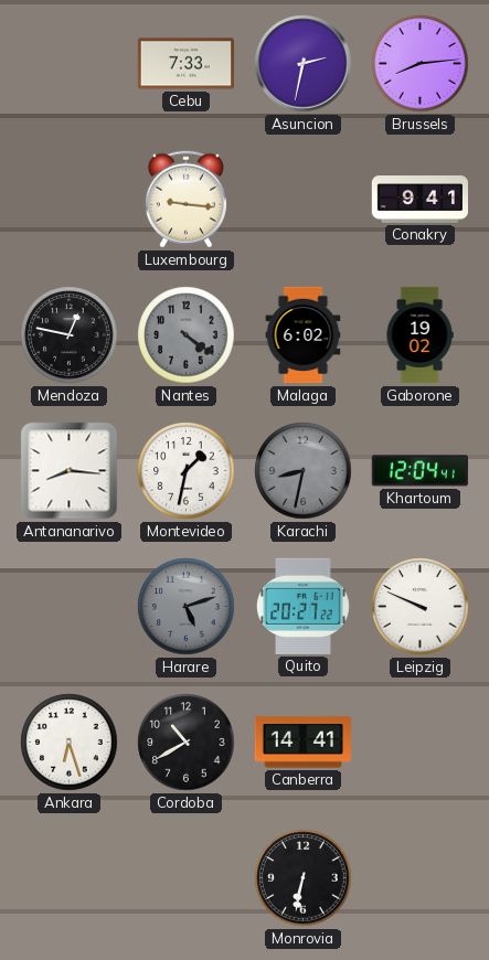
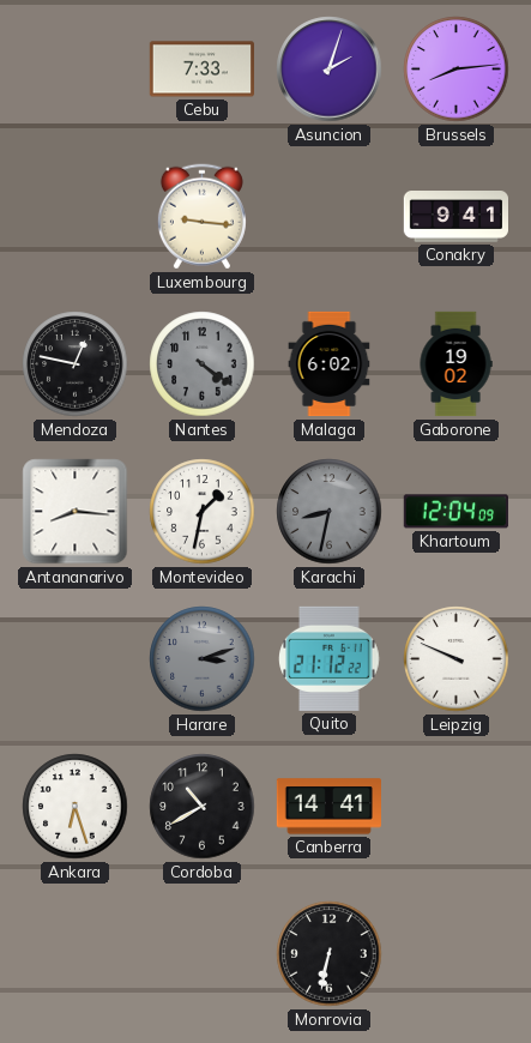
Asuncion: 2:32 -> 2:03 (330, 70)
Khartoum: 12:04:41 -> 12:04:09 (455, 512)
Harare: 5:12 -> 3:12 (203, 659)
Quito: 20:27 -> 21:12 (330, 658)
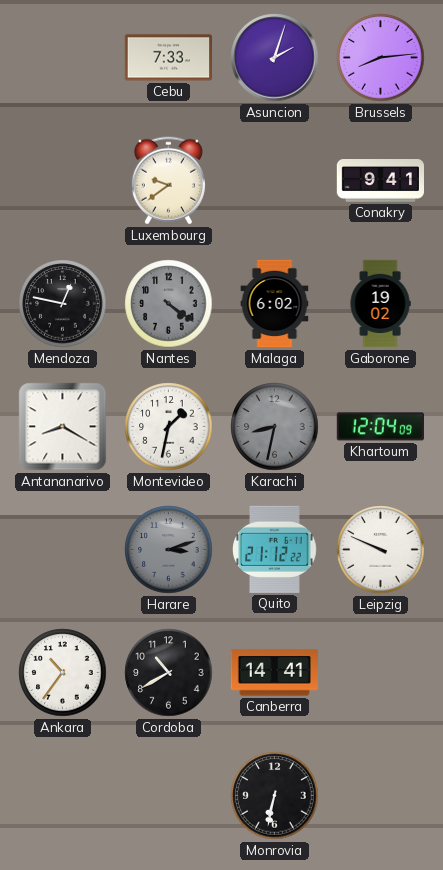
Luxembourg: 9:16 -> 9:39 (168, 181)
Antananarivo: 8:16 -> 8:20 (63, 427)
Ankara: 6:27 -> 10:36 (63, 673)
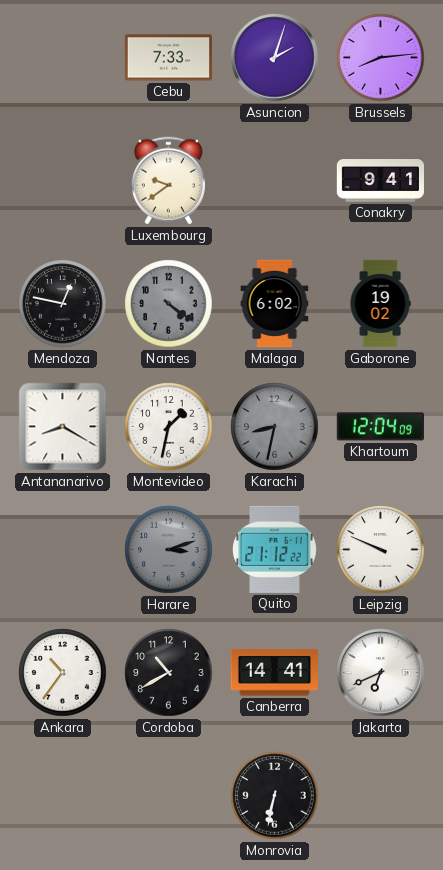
Jakarta: none -> 6:41 (381, 673)
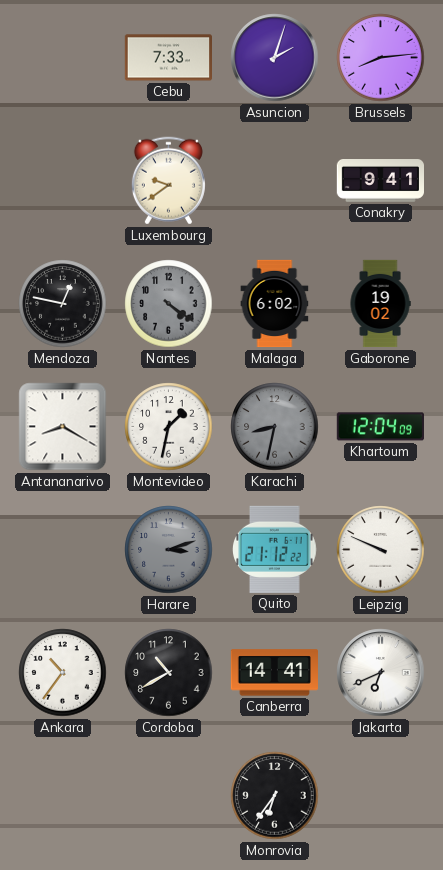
Monrovia: 6:32 -> 6:36 (275, 796)
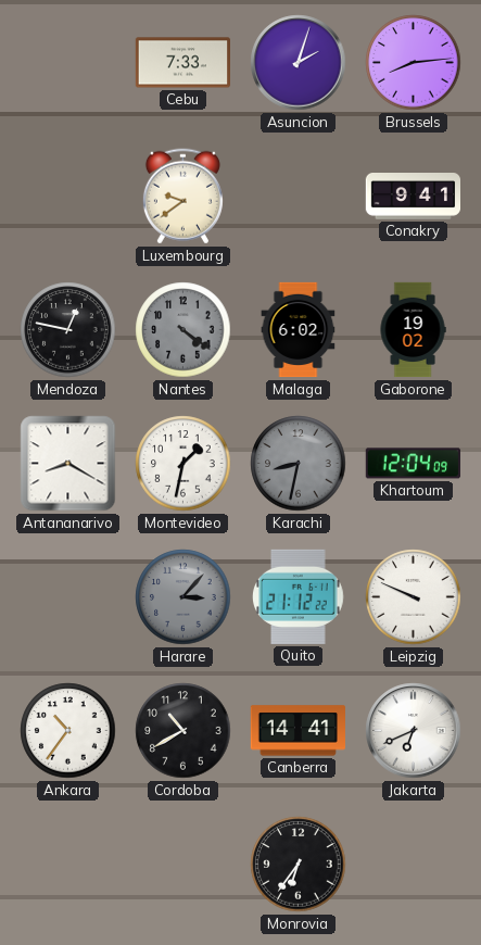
Harare: 3:12 -> 3:07 (183, 597)
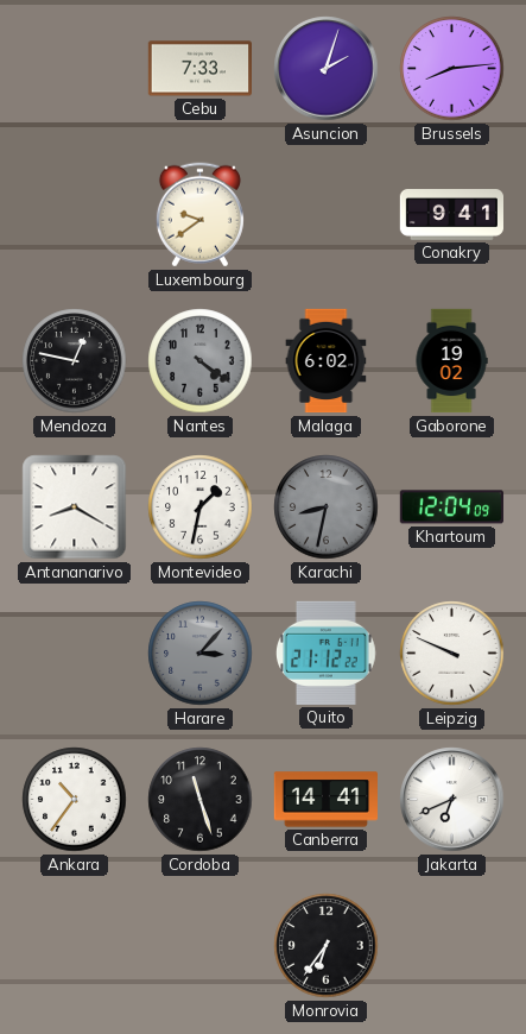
Cordoba: 10:40 -> 11:27 (201, 800)
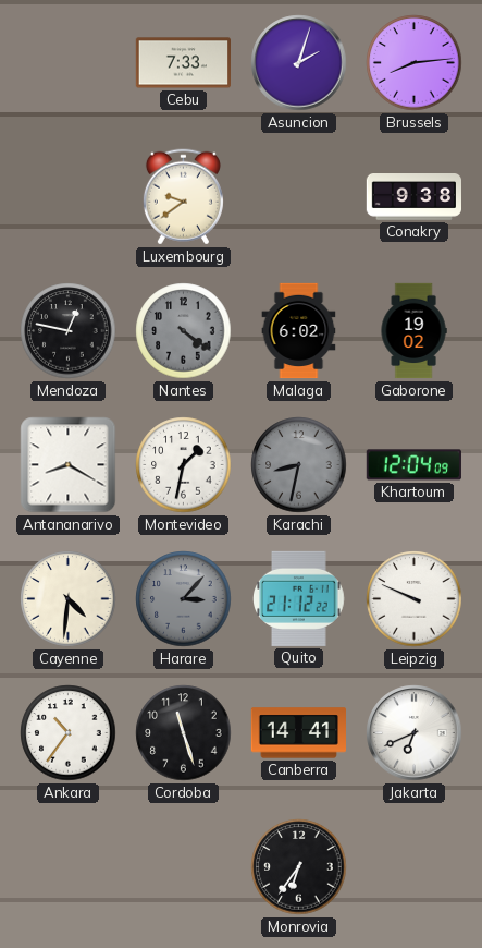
Conakry: 9:41 -> 9:38 (413, 197)
Cayenne: none -> 4:31 (69, 599)
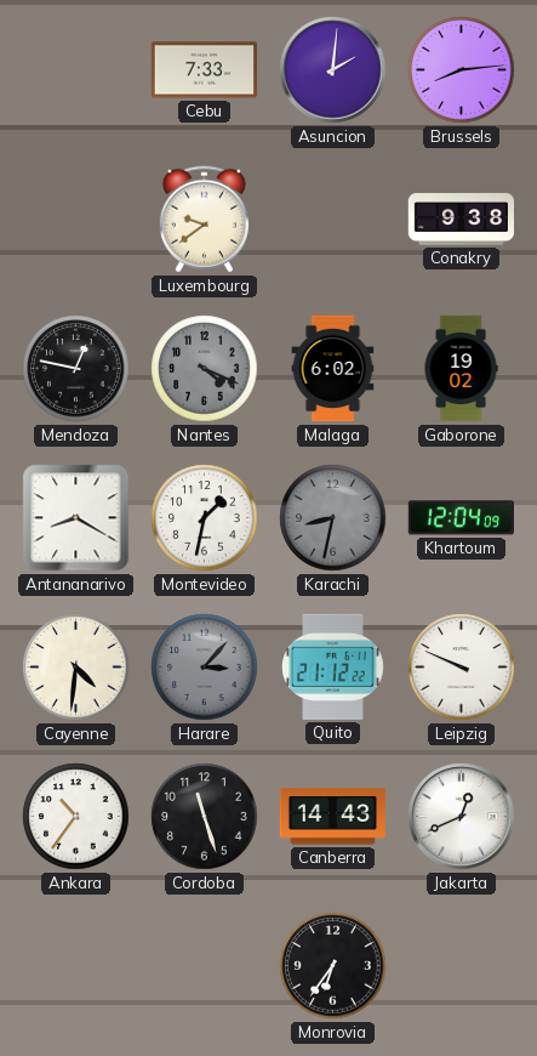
Asuncion: 2:03 -> 2:01 (333, 70)
Nantes: 4:21 -> 4:19 (205, 369)
Canberra: 14:41 -> 14:43 (332, 817)
Jakarta: 6:41 -> 12:41 (462, 817)
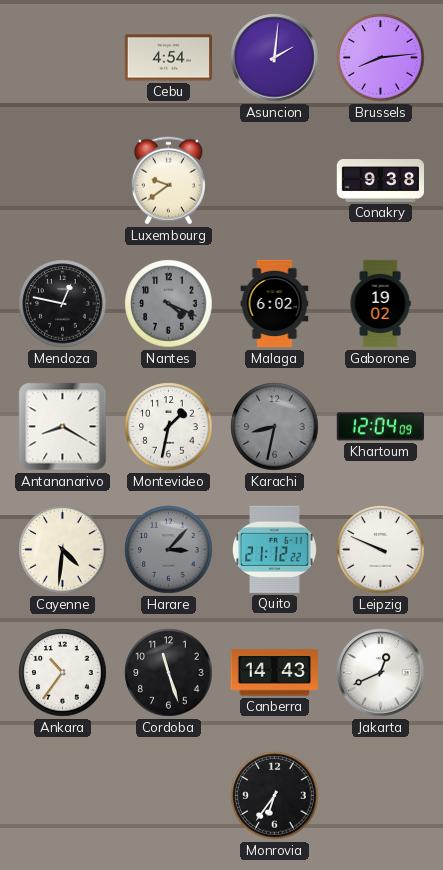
Cebu: 7:33 -> 4:54 (168, 58)
